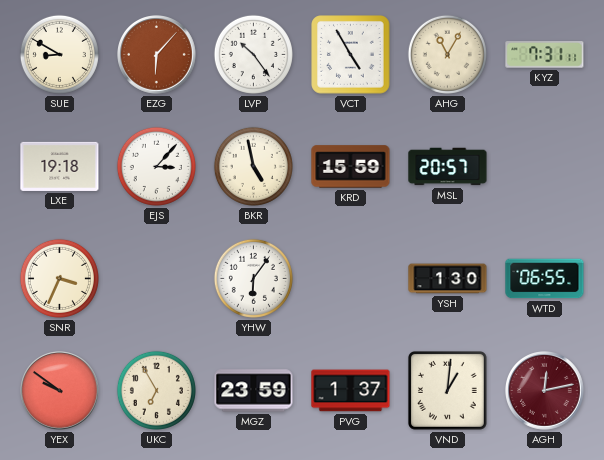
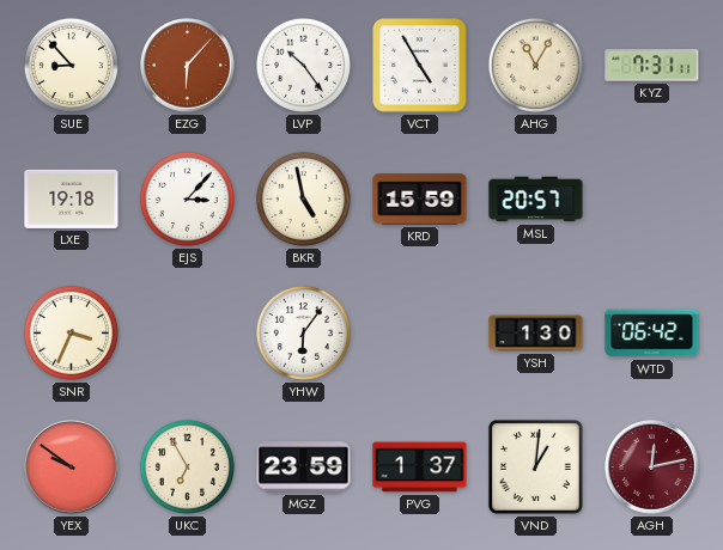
SUE: 8:50 -> 8:53 (71, 65)
WTD: 06:55 -> 06:42 (652, 334)
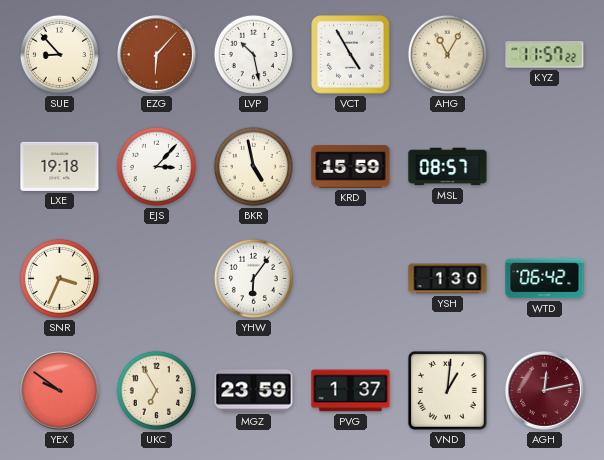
LVP: 10:24 -> 10:28 (253, 54)
KYZ: 7:31 -> 11:57 (545, 55)
MSL: 20:57 -> 08:57 (448, 167)
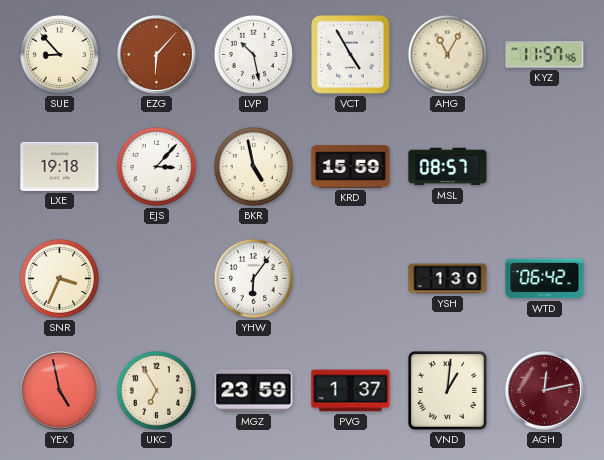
KYZ: 11:57:22 -> 11:57:46 (545, 55)
YEX: 9:51 -> 4:58 (60, 391)
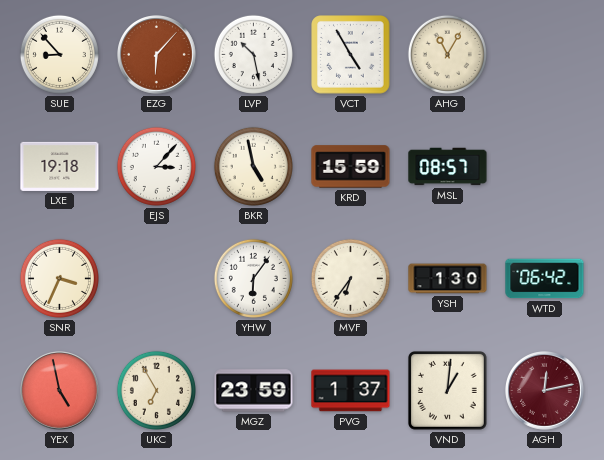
KYZ: 11:57 -> none (545, 55)
MVF: none -> 6:36 (350, 278)
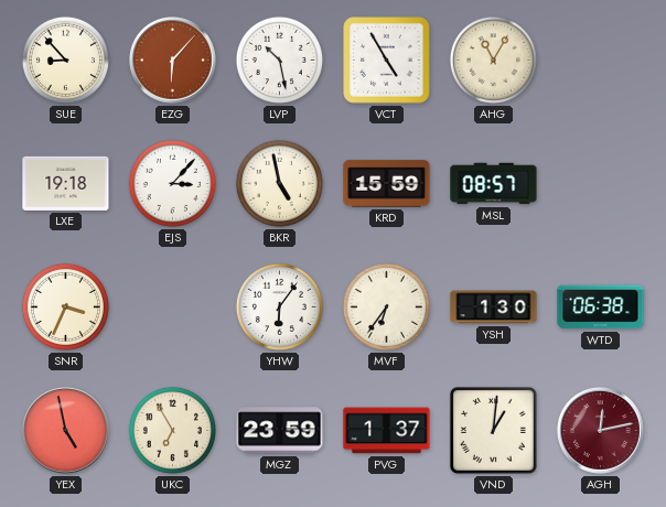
WTD: 06:42 -> 06:38 (601, 308)
